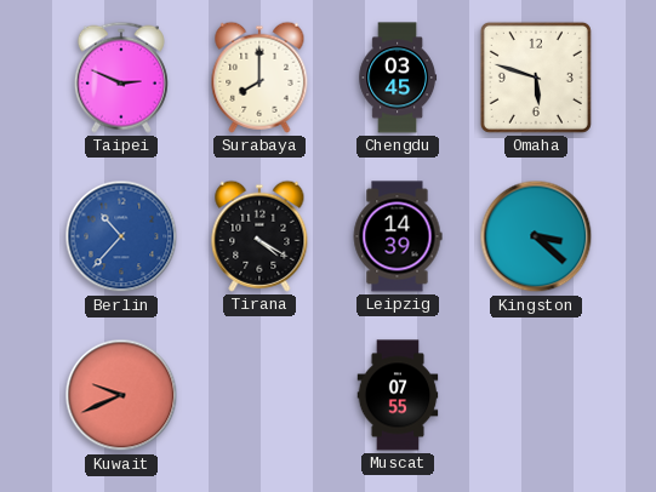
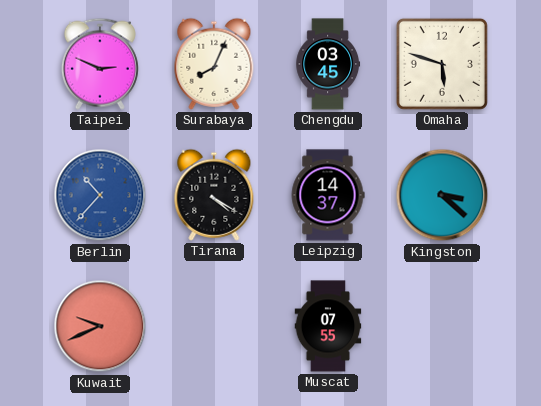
Surabaya: 8:00 -> 8:04 (214, 64)
Leipzig: 14:39 -> 14:37 (328, 195)
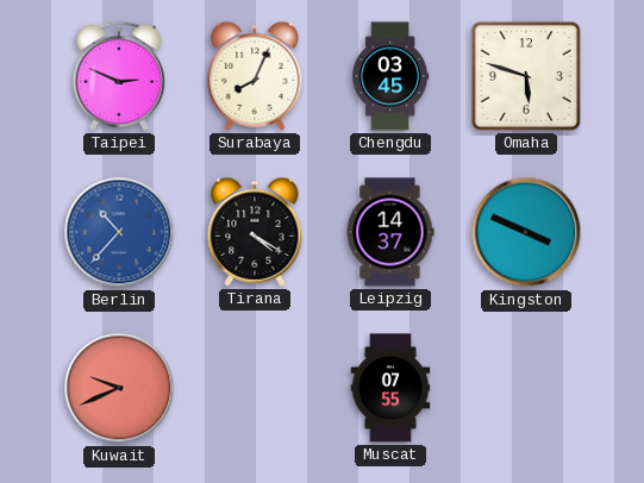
Kingston: 3:22 -> 3:49 (526, 232)
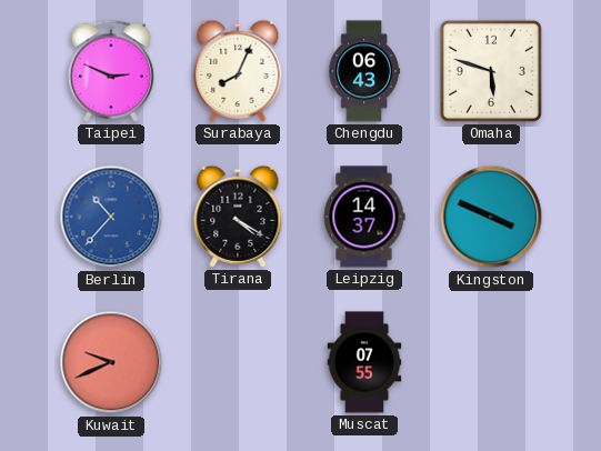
Chengdu: 03:45 -> 06:43 (364, 71)
